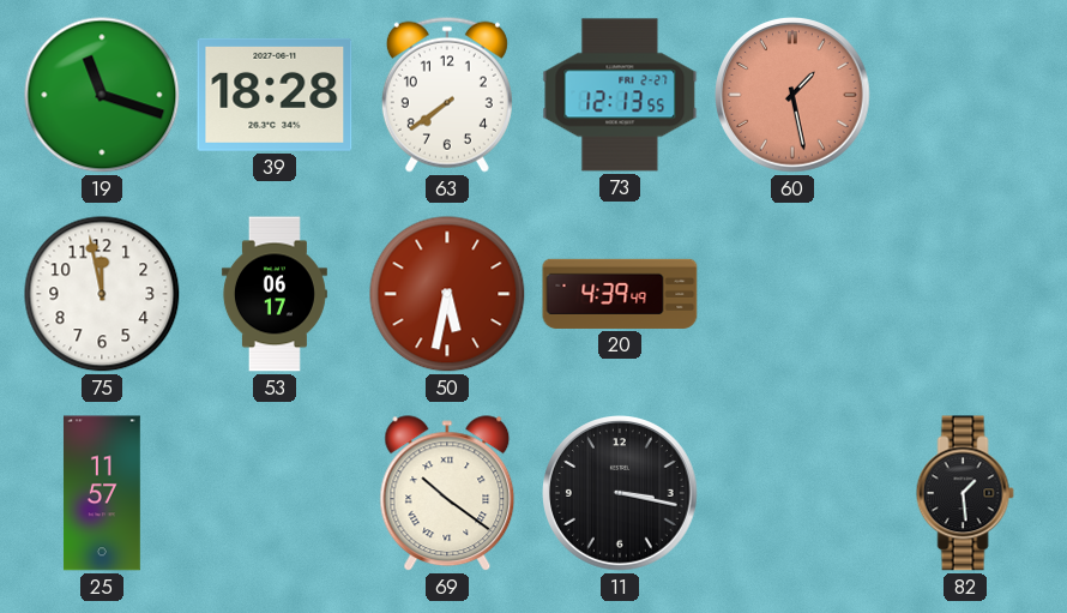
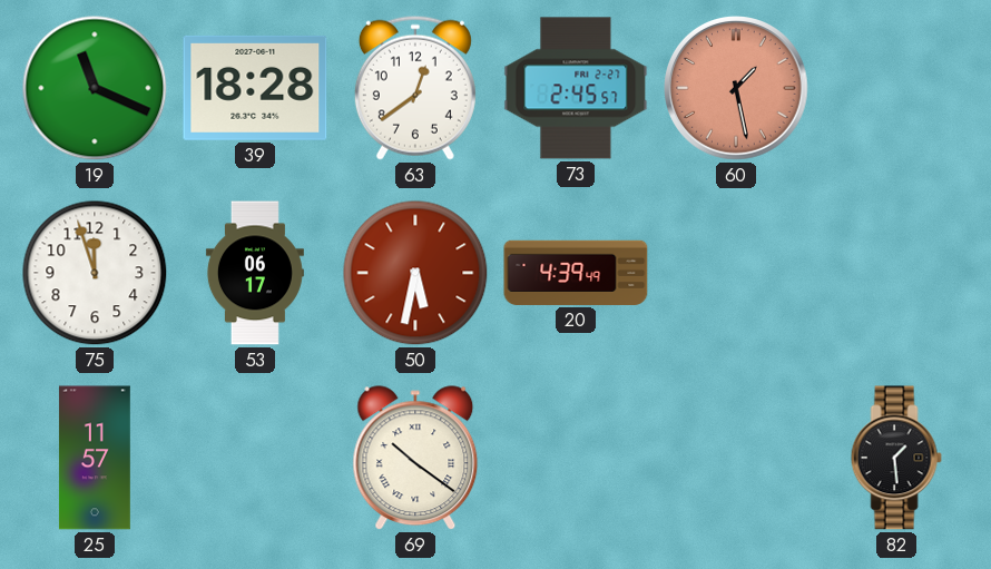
19: 11:18 -> 11:19 (95, 88)
63: 7:39 -> 12:39 (415, 88)
73: 12:13 -> 2:45 (576, 88)
75: 11:58 -> 11:57 (95, 273)
11: 3:17 -> none (621, 494)
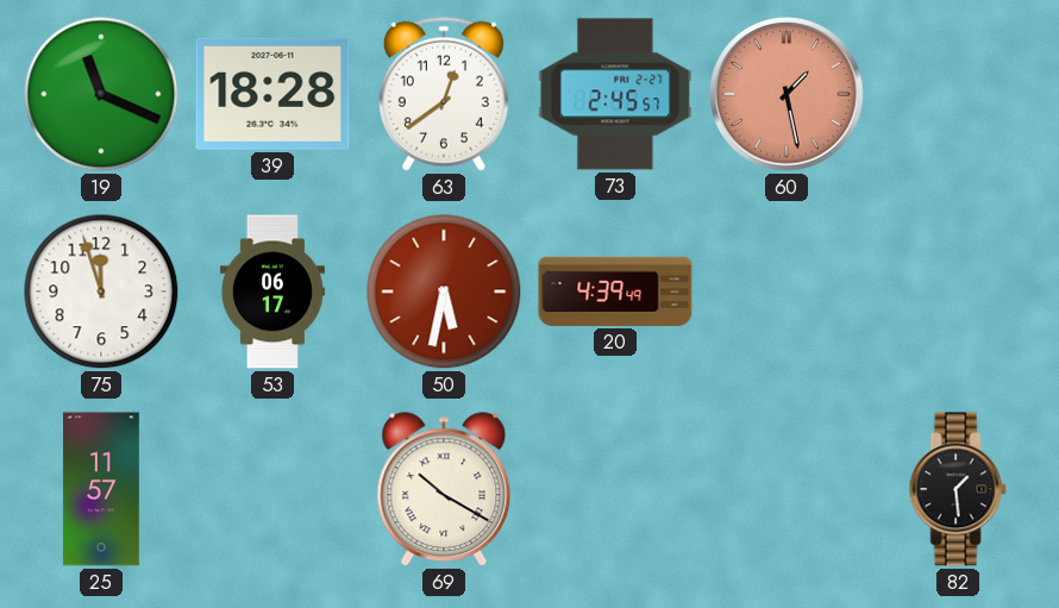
69: 10:21 -> 10:20 (444, 490)
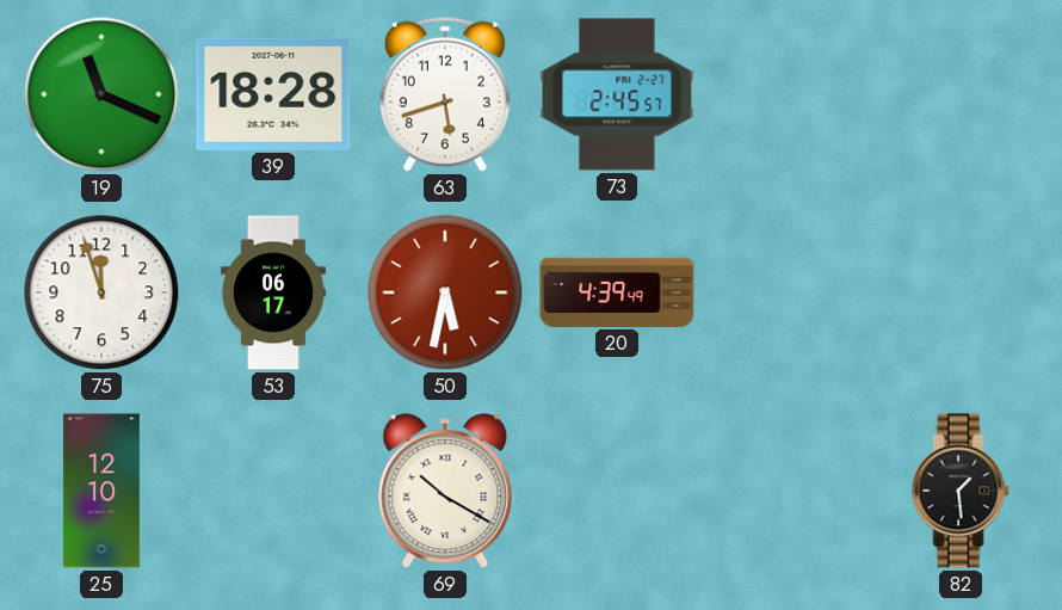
63: 12:39 -> 5:42 (445, 94)
60: 1:28 -> none (788, 95)
25: 11:57 -> 12:10 (101, 491)
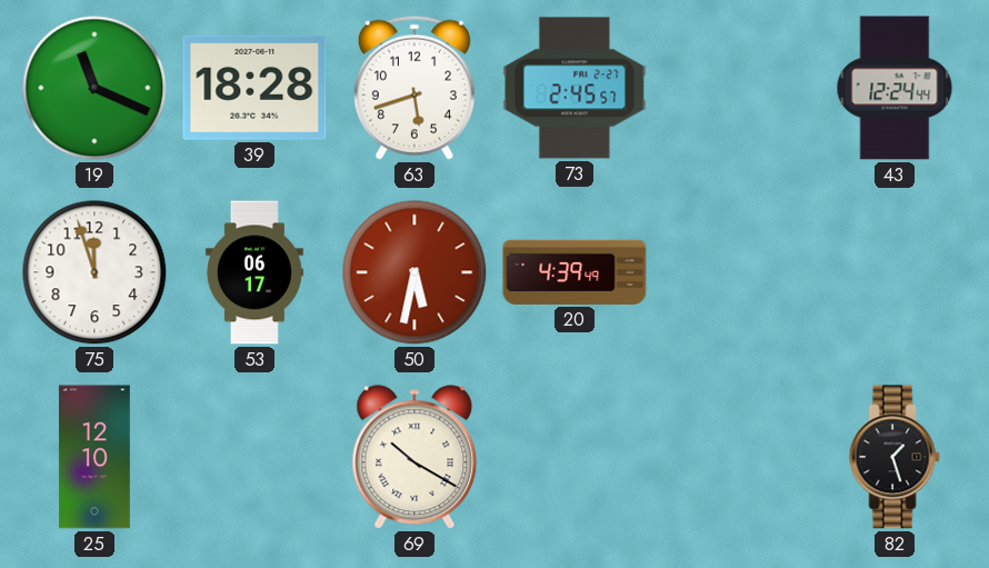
43: none -> 12:24 (895, 88)
82: 1:29 -> 1:27 (895, 457)
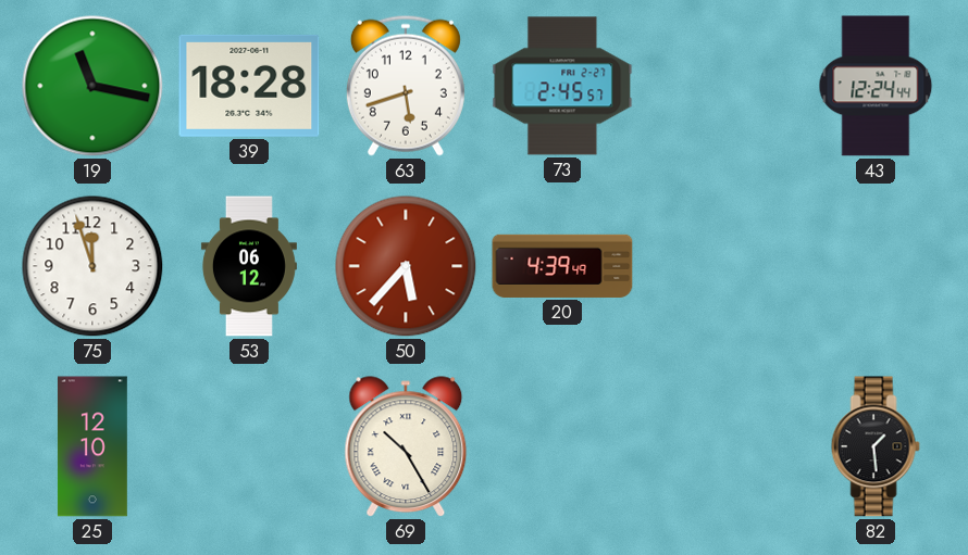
19: 11:19 -> 11:17 (92, 86)
53: 06:17 -> 06:12 (249, 266)
50: 5:32 -> 5:37 (406, 266)
69: 10:20 -> 10:25 (406, 447)
82: 1:27 -> 1:29 (876, 446)
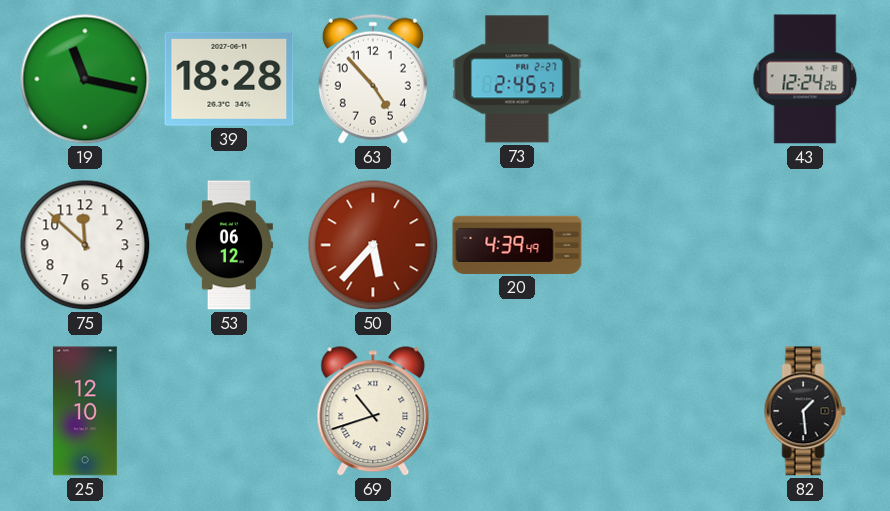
63: 5:42 -> 4:53 (373, 79)
43: 12:24:44 -> 12:24:26 (805, 79)
75: 11:57 -> 11:52 (85, 245)
69: 10:25 -> 10:42 (373, 412)
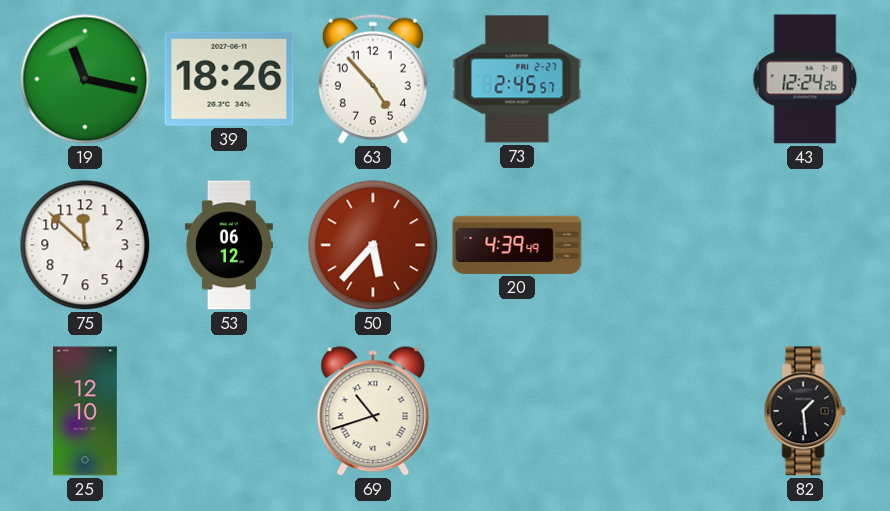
39: 18:28 -> 18:26 (229, 79)
